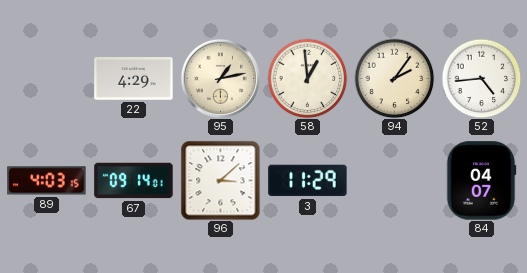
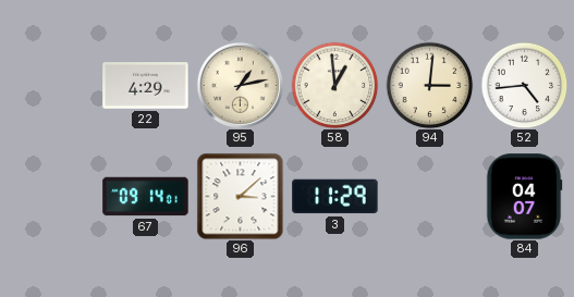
94: 2:06 -> 3:01 (429, 85)
89: 4:03 -> none (47, 181)
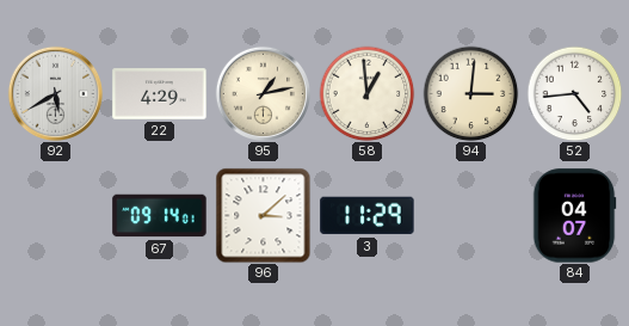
92: none -> 5:40 (55, 93)
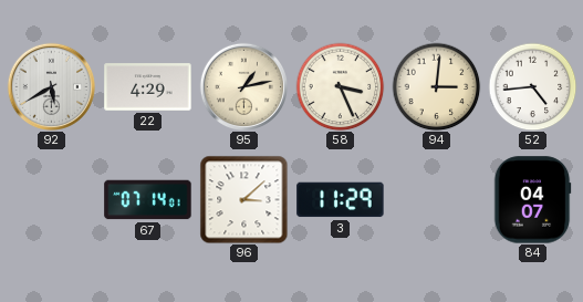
58: 12:59 -> 3:26 (340, 86)
67: 09:14 -> 07:14 (148, 200)
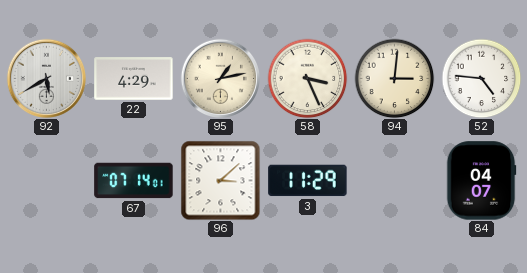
52: 4:44 -> 4:46 (481, 78)
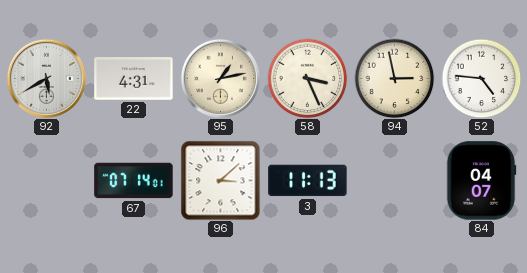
22: 4:29 -> 4:31 (134, 79)
94: 3:01 -> 2:58 (394, 78)
3: 11:29 -> 11:13 (308, 181)
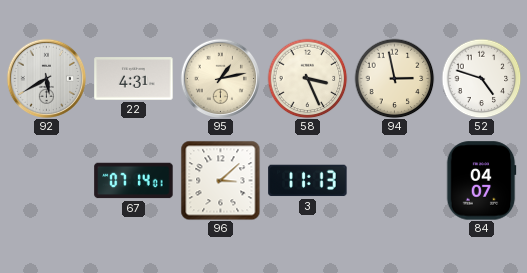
52: 4:46 -> 4:48 (481, 78)
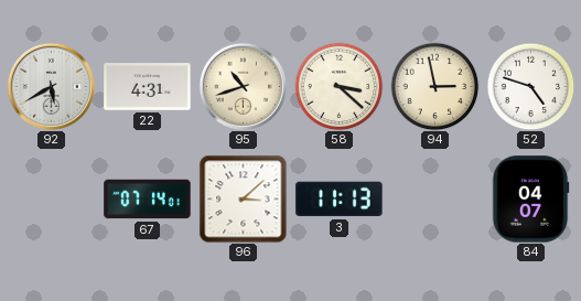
95: 1:13 -> 10:42 (243, 86)
58: 3:26 -> 3:22 (338, 86)
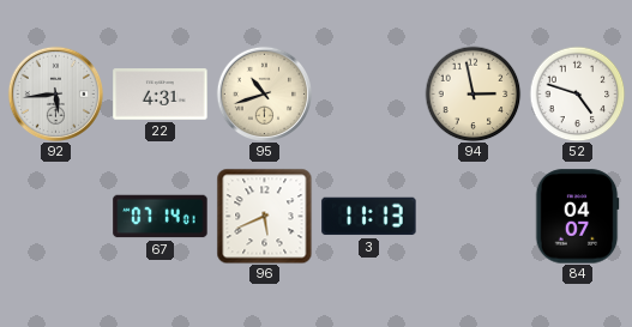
92: 5:40 -> 5:44 (55, 93)
58: 3:22 -> none (338, 86)
96: 3:08 -> 5:41 (264, 216)
